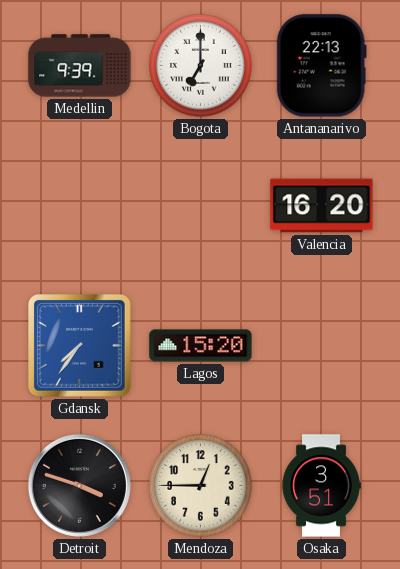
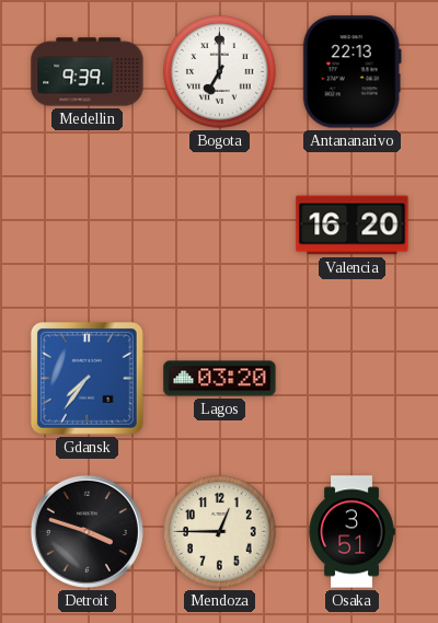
Lagos: 15:20 -> 03:20 (220, 379)
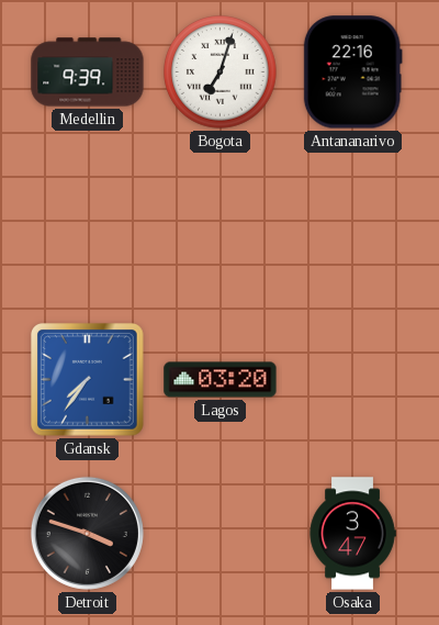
Bogota: 7:00 -> 7:03 (221, 72)
Antananarivo: 22:13 -> 22:16 (352, 72)
Valencia: 16:20 -> none (353, 226)
Mendoza: 12:45 -> none (220, 532)
Osaka: 3:51 -> 3:47 (352, 534)
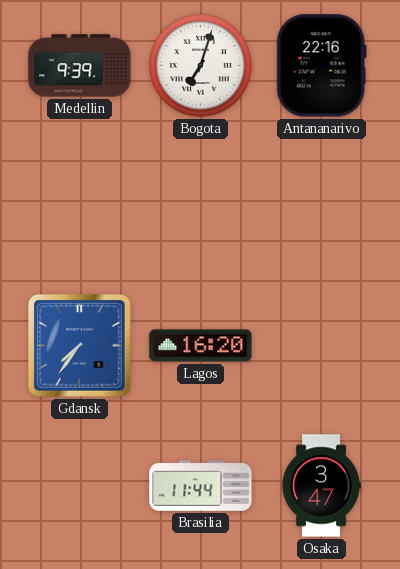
Lagos: 03:20 -> 16:20 (201, 346)
Detroit: 3:48 -> none (87, 533)
Brasilia: none -> 11:44 (201, 486)
